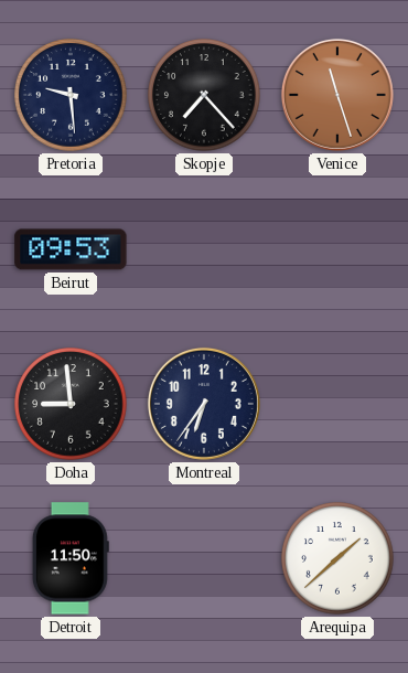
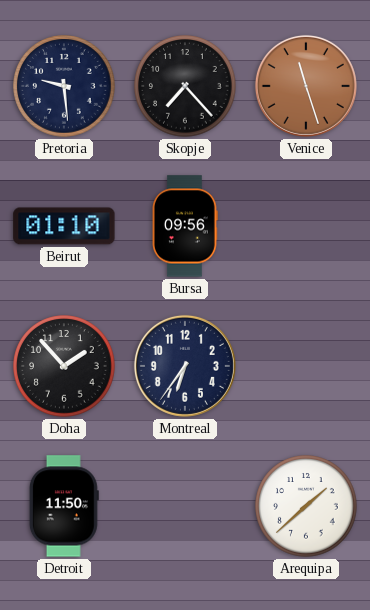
Beirut: 09:53 -> 01:10 (64, 226)
Bursa: none -> 09:56 (185, 226)
Doha: 8:59 -> 1:53 (64, 366)
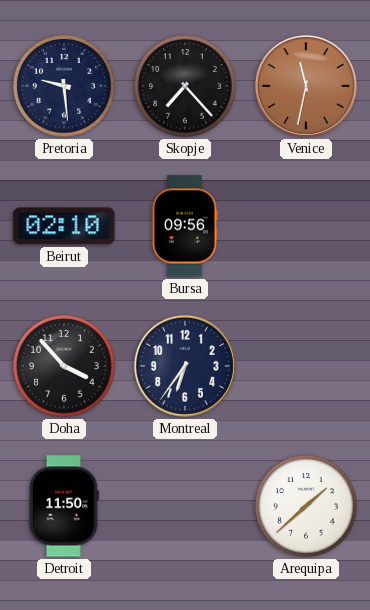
Venice: 11:27 -> 11:32 (306, 86)
Beirut: 01:10 -> 02:10 (64, 226)
Doha: 1:53 -> 3:53 (64, 366)
